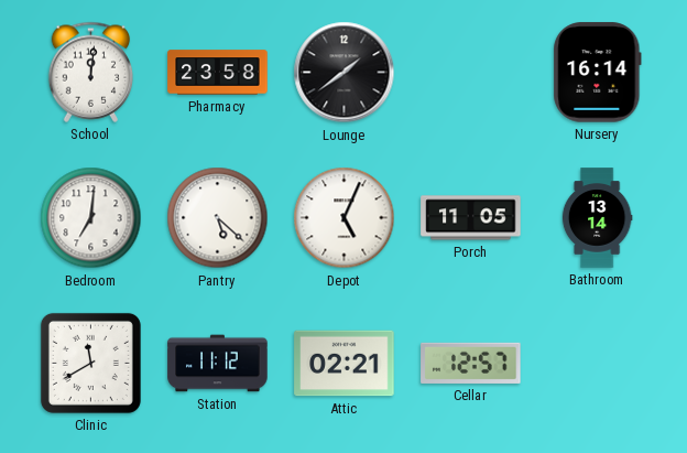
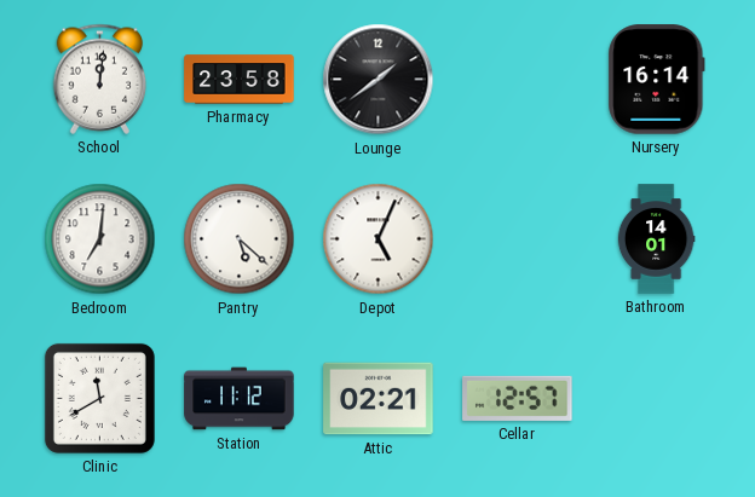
Porch: 11:05 -> none (471, 218)
Bathroom: 13:14 -> 14:01 (656, 239)
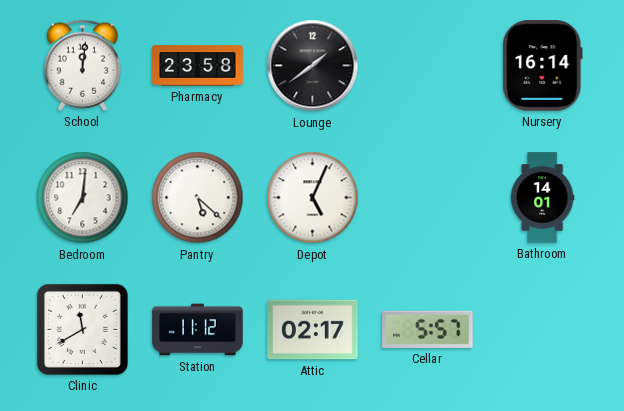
Attic: 02:21 -> 02:17 (313, 330)
Cellar: 12:57 -> 5:57 (428, 329)
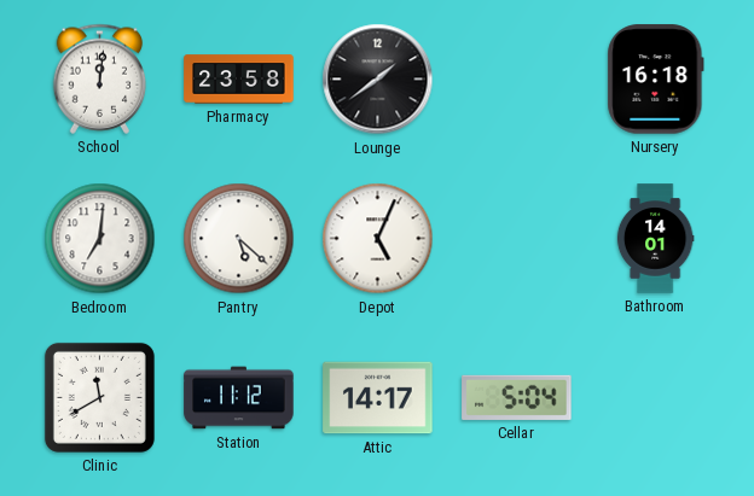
Nursery: 16:14 -> 16:18 (656, 80)
Attic: 02:17 -> 14:17 (378, 398)
Cellar: 5:57 -> 5:04 (517, 397)
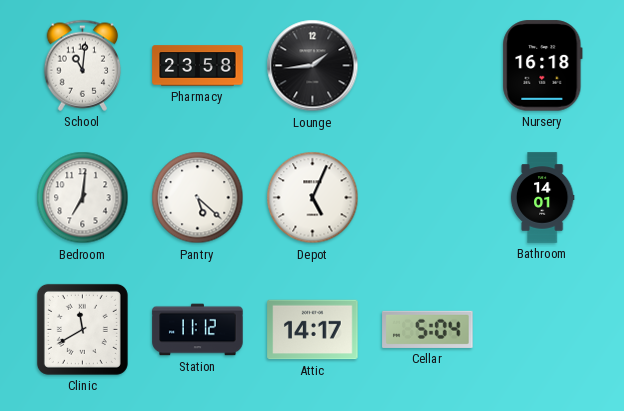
School: 12:01 -> 11:01 (83, 65)
Lounge: 1:39 -> 1:44 (313, 66)
